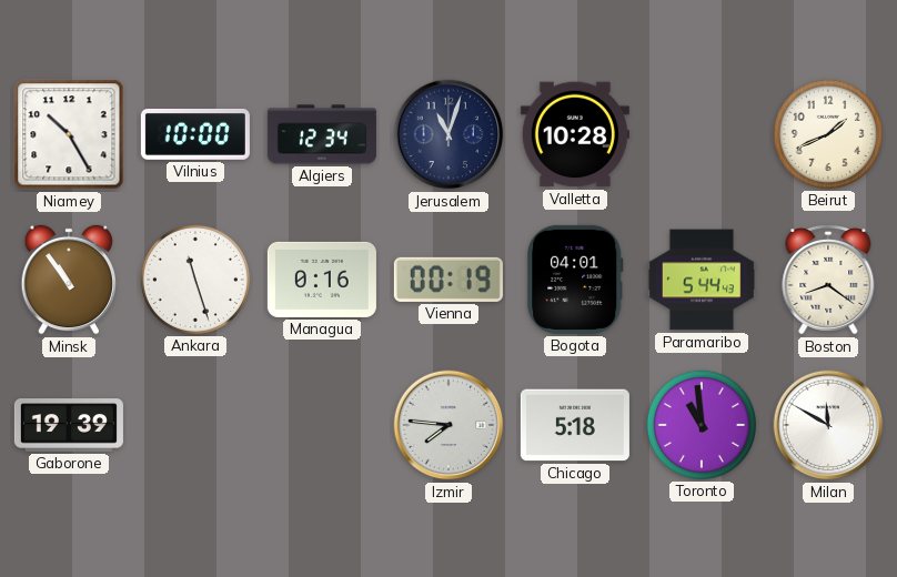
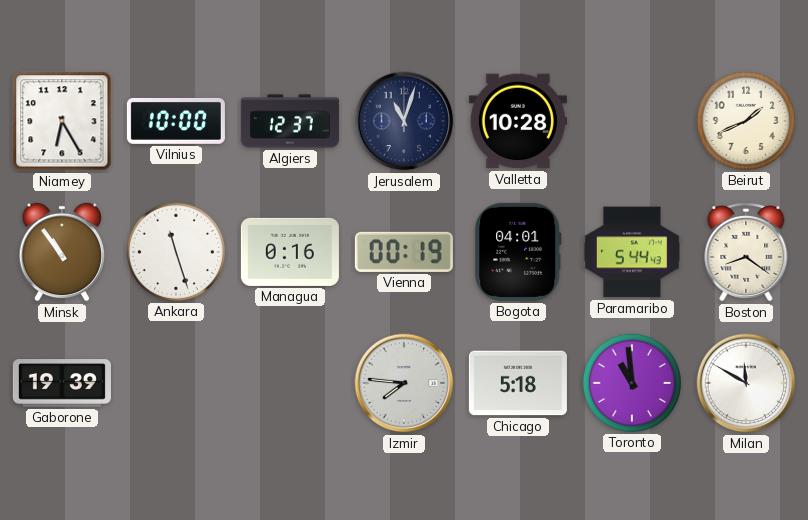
Niamey: 10:25 -> 6:25 (62, 121)
Algiers: 12:34 -> 12:37 (290, 121)
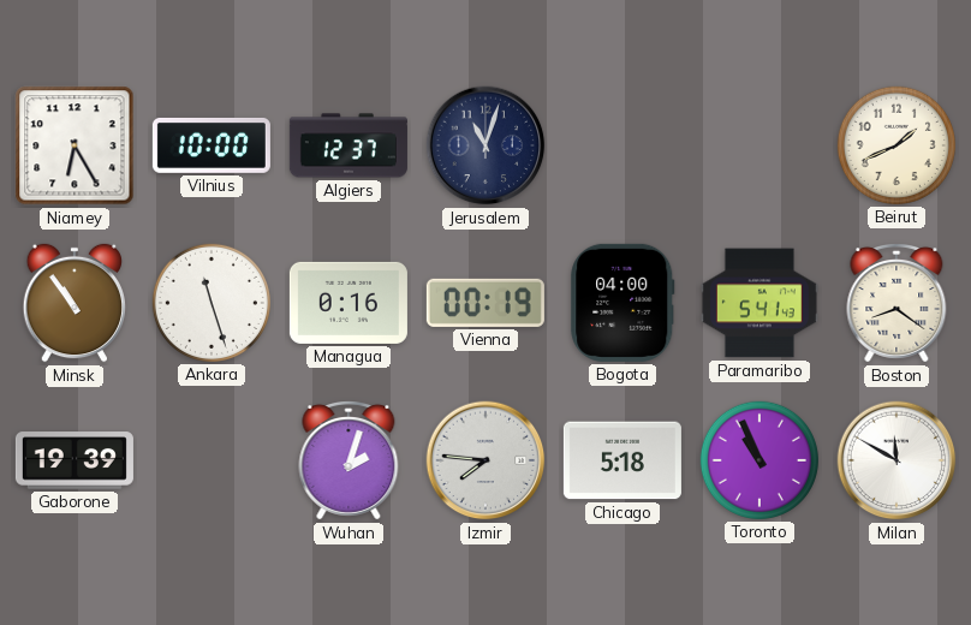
Valletta: 10:28 -> none (518, 121)
Bogota: 04:01 -> 04:00 (622, 303)
Paramaribo: 5:44 -> 5:41 (759, 303)
Wuhan: none -> 2:03 (349, 462)
Toronto: 10:59 -> 10:56 (759, 460)
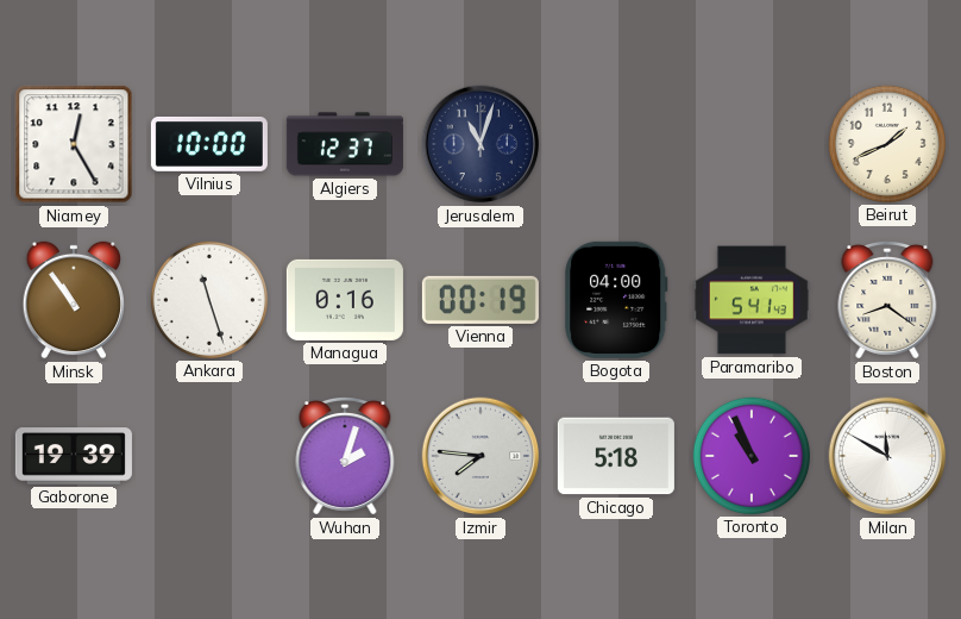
Niamey: 6:25 -> 12:25 (74, 144)
